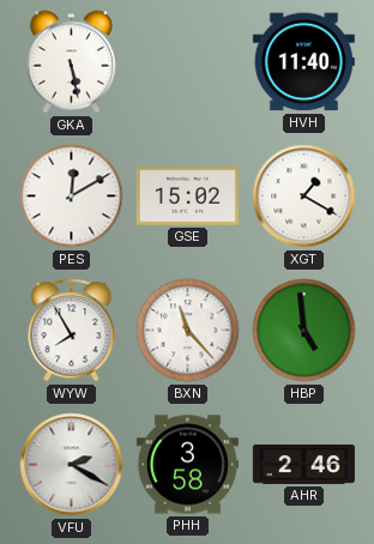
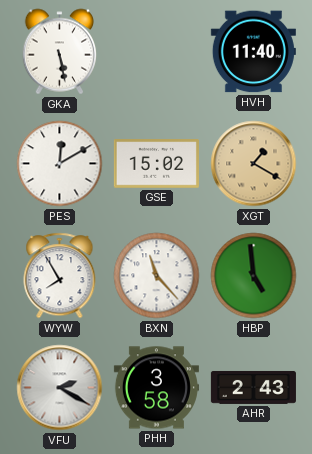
XGT dial: white -> champagne (254, 164)
AHR: 2:46 -> 2:43 (253, 387)
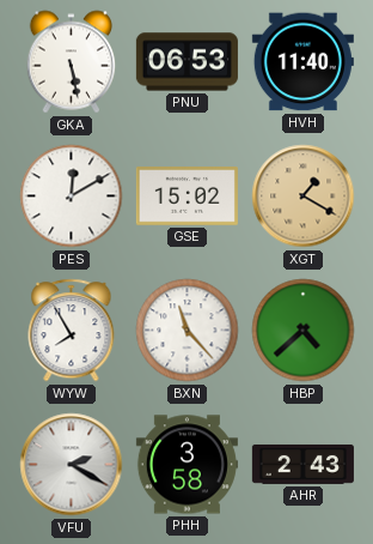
PNU: none -> 06:53 (186, 62)
HBP: 4:59 -> 4:38 (304, 331)
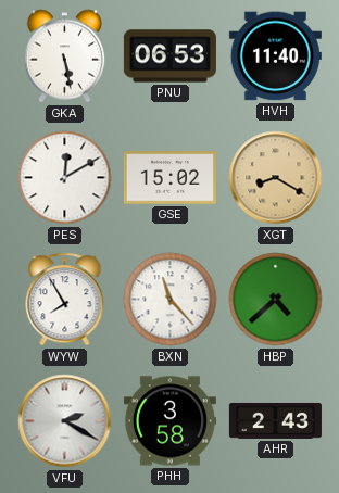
XGT: 1:20 -> 8:20 (276, 178)
